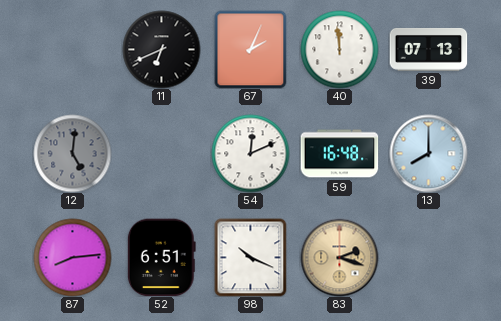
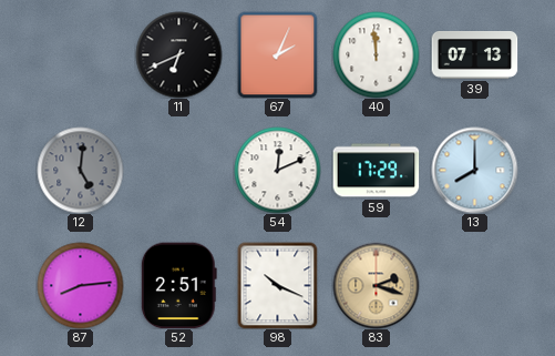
59: 16:48 -> 17:29 (376, 171)
52: 6:51 -> 2:51 (178, 285)
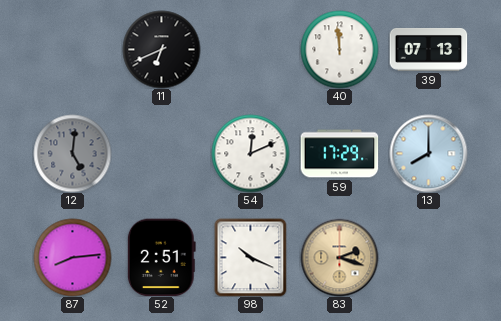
67: 2:04 -> none (278, 54)
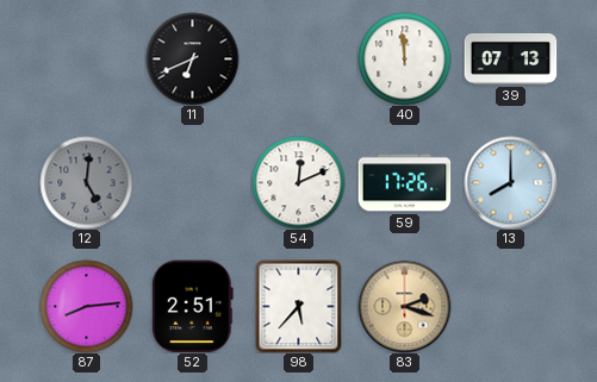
59: 17:29 -> 17:26 (404, 183)
98: 10:19 -> 5:37 (299, 306)
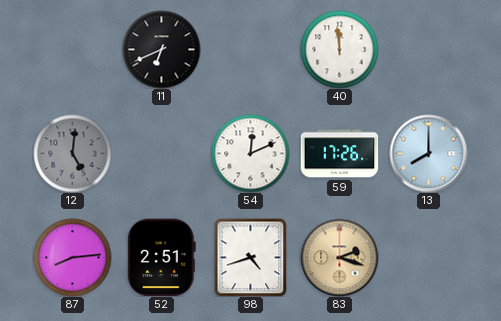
39: 07:13 -> none (510, 60)
98: 5:37 -> 4:42 (251, 257)
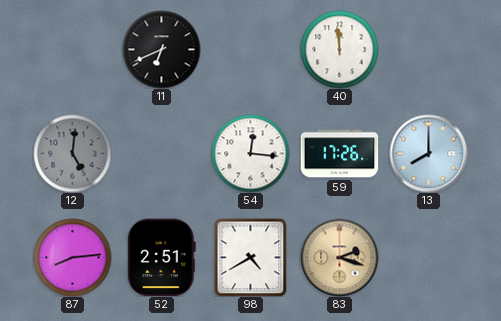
54: 12:11 -> 12:16 (250, 153)
98: 4:42 -> 4:40 (251, 257)
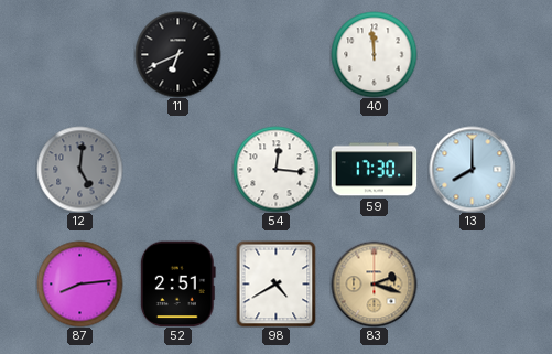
59: 17:26 -> 17:30 (374, 170)
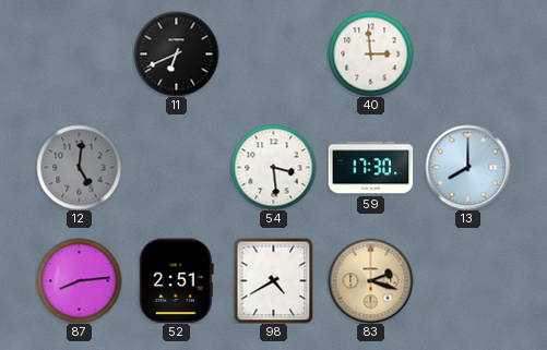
40: 11:59 -> 2:59 (370, 53)
54: 12:16 -> 3:29 (273, 167)
